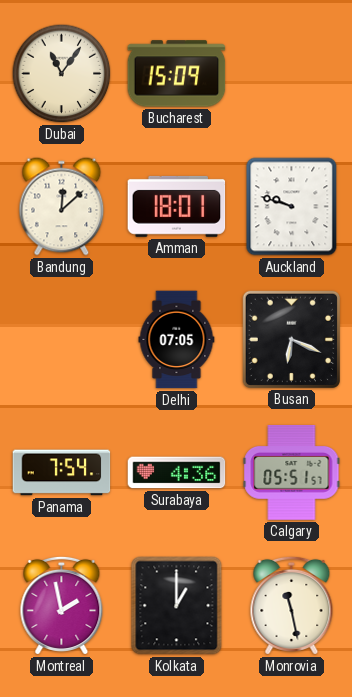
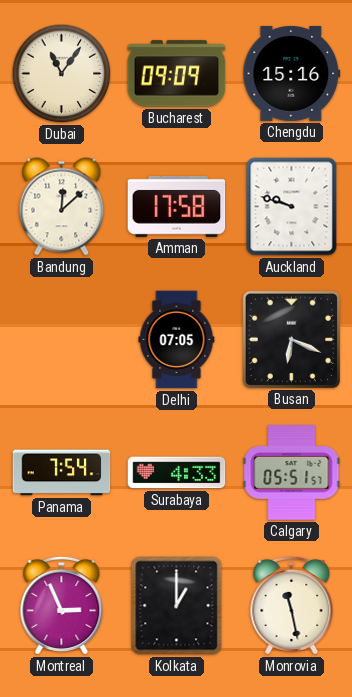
Bucharest: 15:09 -> 09:09 (177, 74)
Chengdu: none -> 15:16 (292, 73)
Amman: 18:01 -> 17:58 (177, 206)
Surabaya: 4:36 -> 4:33 (177, 473)
Montreal: 1:58 -> 2:56 (62, 605)
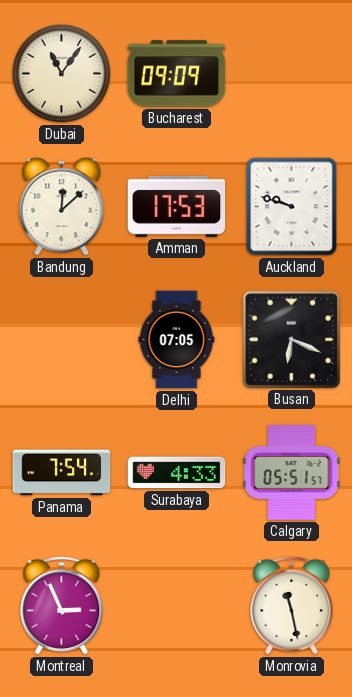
Chengdu: 15:16 -> none (292, 73)
Amman: 17:58 -> 17:53 (177, 206)
Kolkata: 1:00 -> none (177, 606)
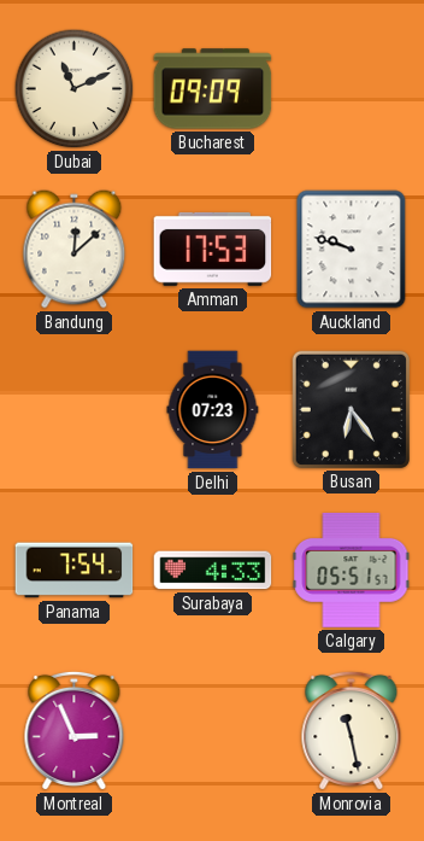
Dubai: 11:06 -> 11:11 (75, 89)
Delhi: 07:05 -> 07:23 (213, 410)
Busan: 6:19 -> 6:24 (351, 409)
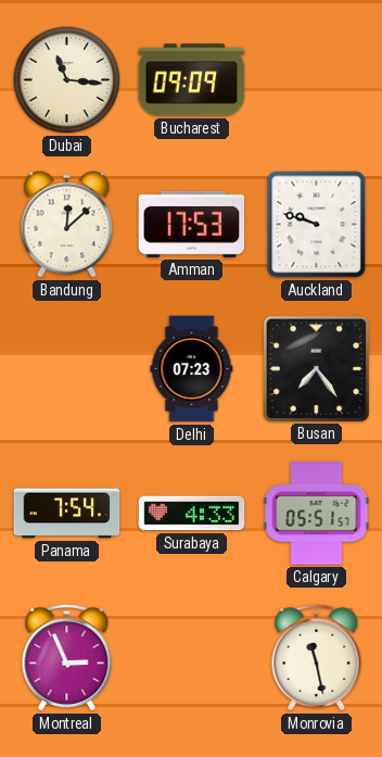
Dubai: 11:11 -> 11:16 (67, 80)
Busan: 6:24 -> 7:24 (316, 368)
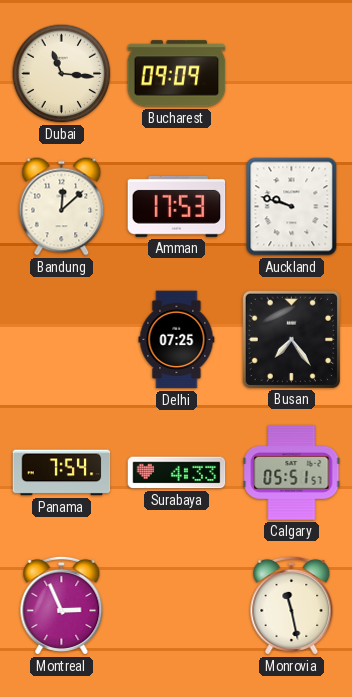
Delhi: 07:23 -> 07:25 (177, 340)
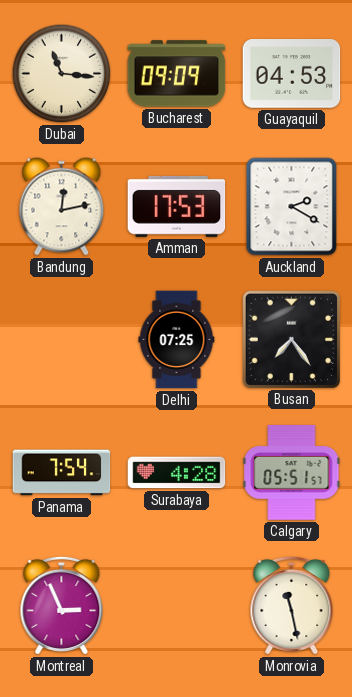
Guayaquil: none -> 04:53 (292, 74)
Bandung: 12:08 -> 12:13 (62, 207)
Auckland: 9:48 -> 2:20 (292, 207)
Surabaya: 4:33 -> 4:28 (177, 473)
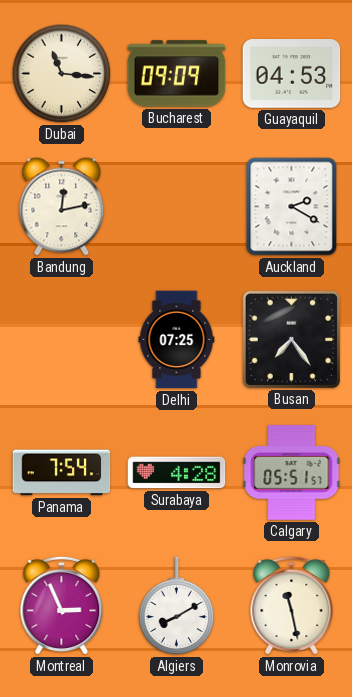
Amman: 17:53 -> none (177, 206)
Algiers: none -> 8:10 (177, 606)
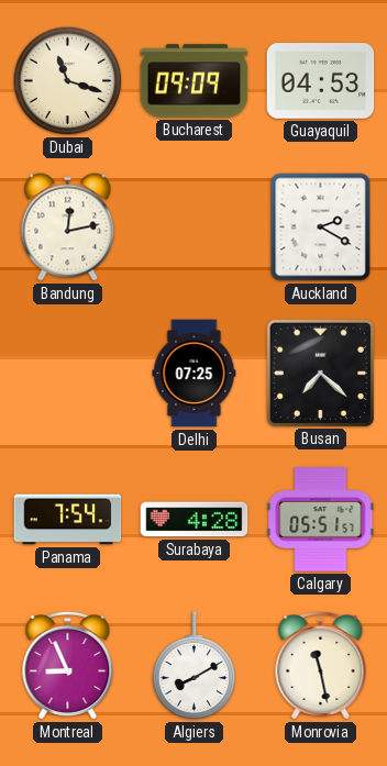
Dubai: 11:16 -> 11:18 (68, 81)
Busan: 7:24 -> 7:22 (320, 373)
Montreal: 2:56 -> 8:56 (68, 665)
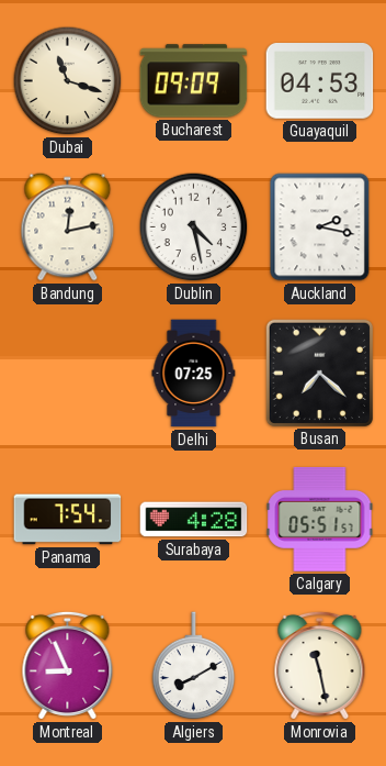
Dublin: none -> 4:28 (194, 227)
Auckland: 2:20 -> 2:17 (320, 227)
